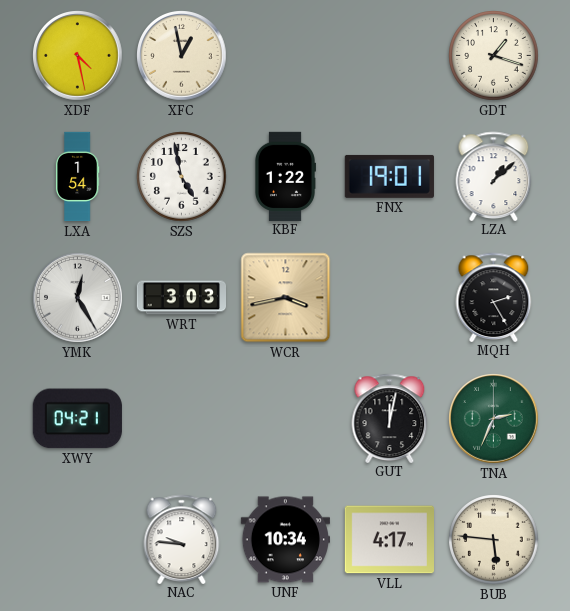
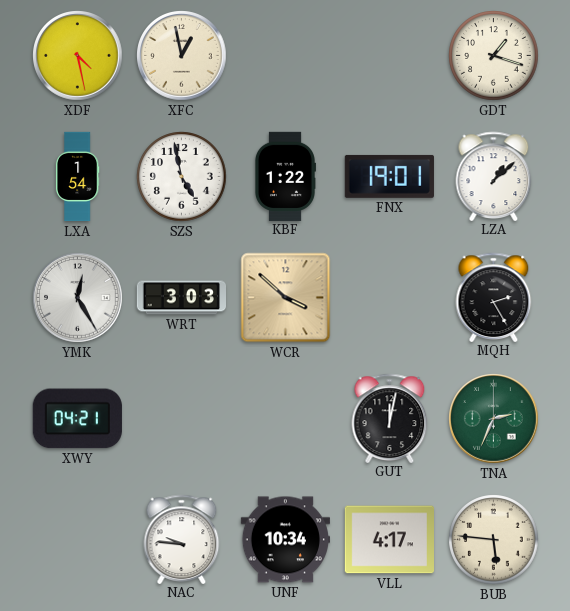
WCR: 3:43 -> 3:52 (286, 298)
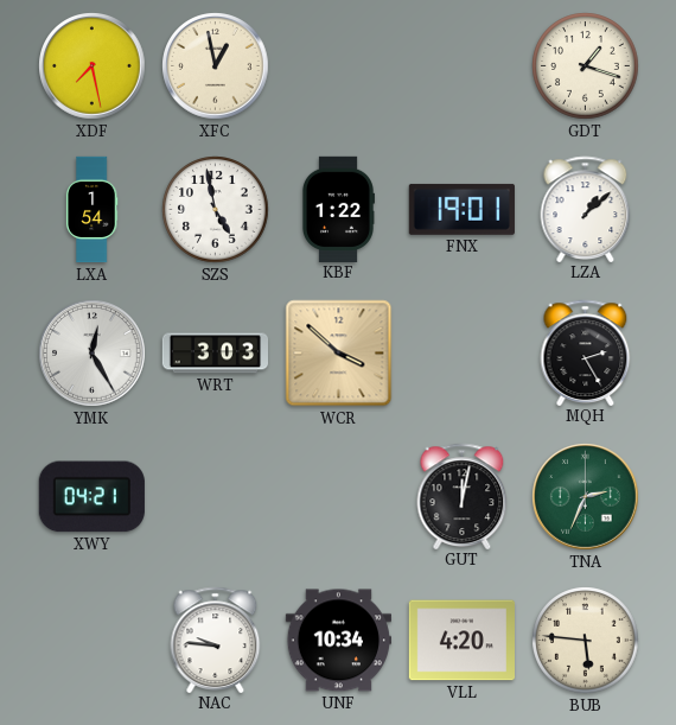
XDF: 4:28 -> 7:28 (93, 66)
VLL: 4:17 -> 4:20 (461, 641)
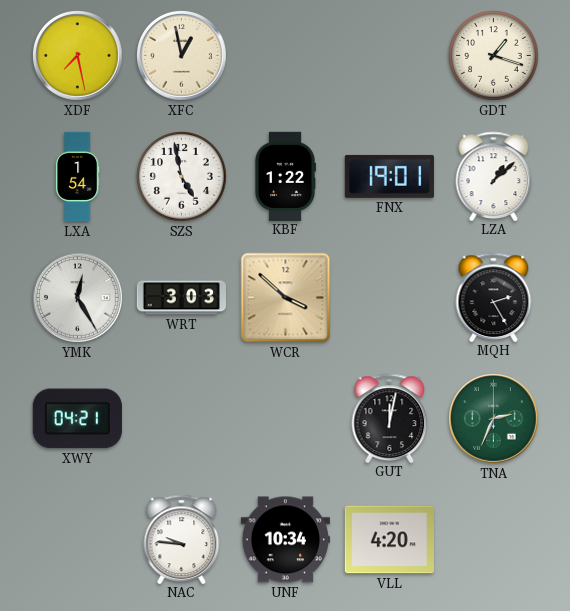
BUB: 5:46 -> none (586, 641)
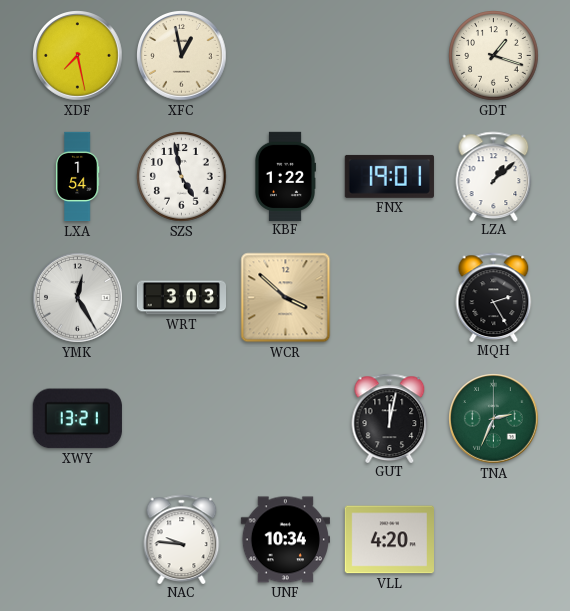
XWY: 04:21 -> 13:21 (77, 419)
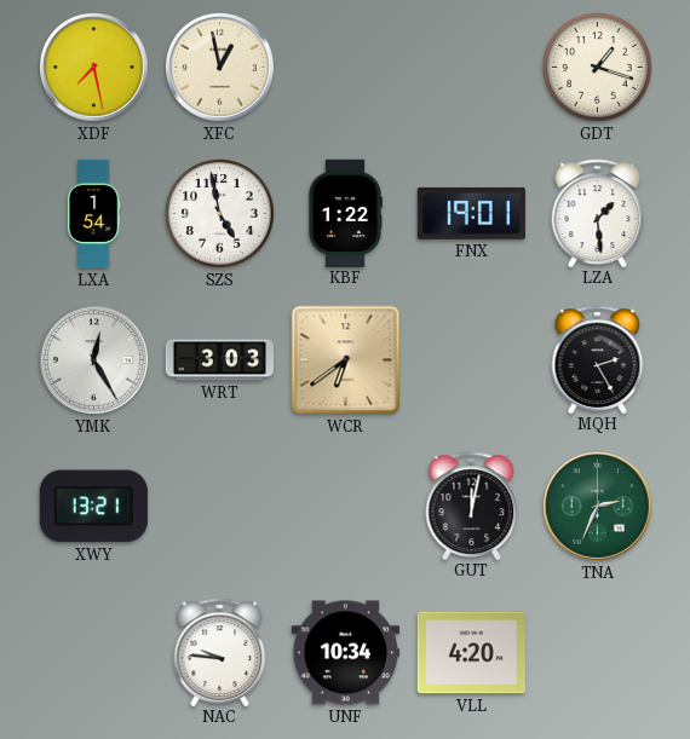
LZA: 1:08 -> 1:29 (598, 213)
WCR: 3:52 -> 6:39 (346, 360)
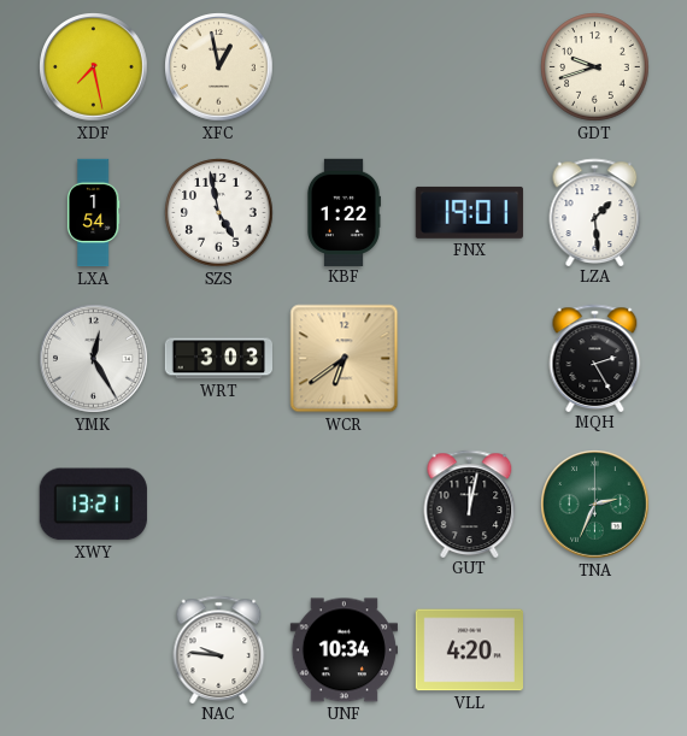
GDT: 1:18 -> 9:42 (595, 67)
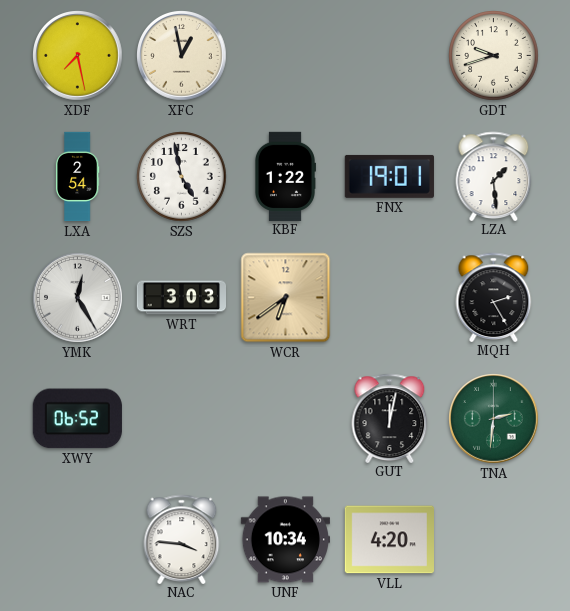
LXA: 1:54 -> 2:54 (77, 177)
XWY: 13:21 -> 06:52 (77, 419)
TNA: 2:34 -> 2:31 (494, 419)
NAC: 9:46 -> 3:46 (182, 539)
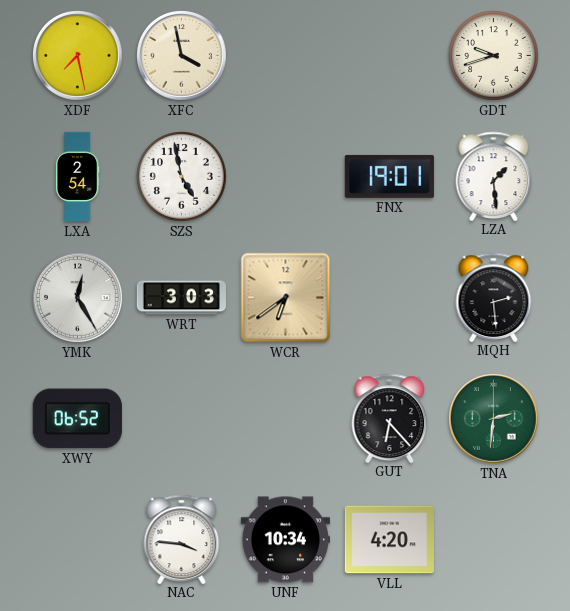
XFC: 12:58 -> 3:58 (182, 56)
KBF: 1:22 -> none (285, 176)
MQH: 2:25 -> 2:29 (494, 297)
GUT: 12:02 -> 6:23 (390, 418)
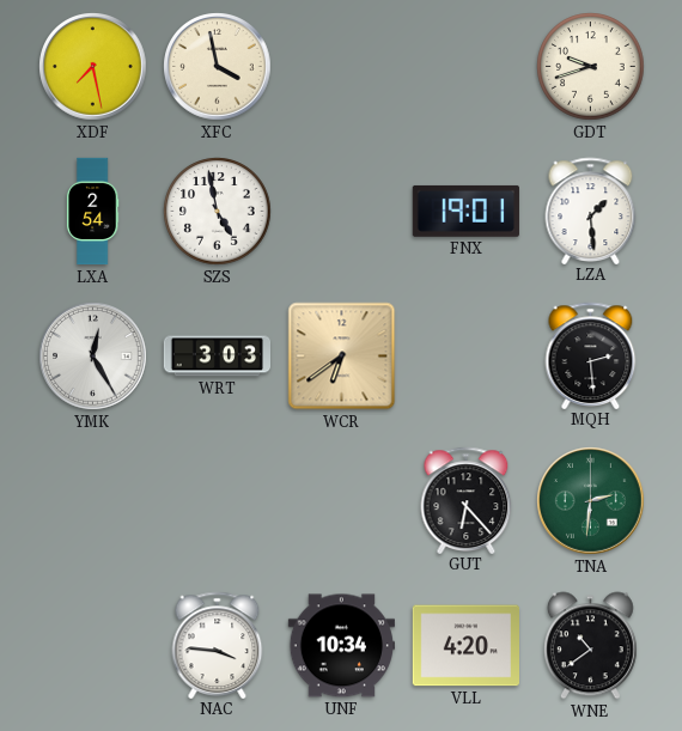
XWY: 06:52 -> none (77, 419)
WNE: none -> 10:39 (590, 646)
